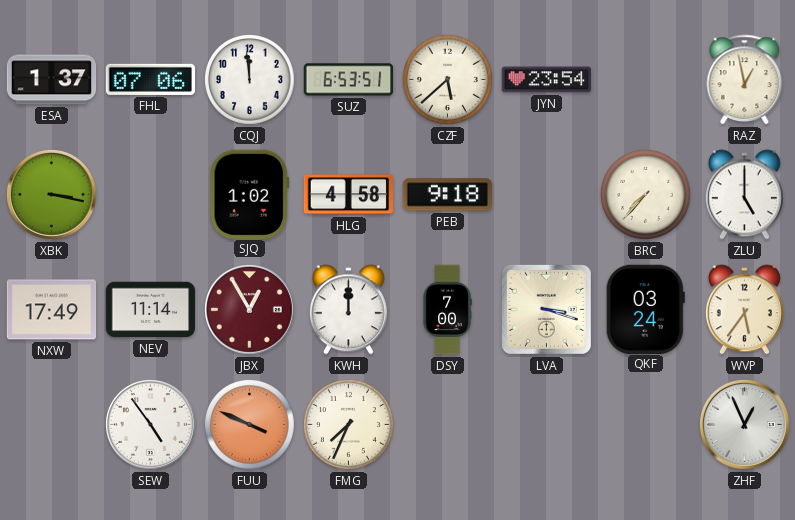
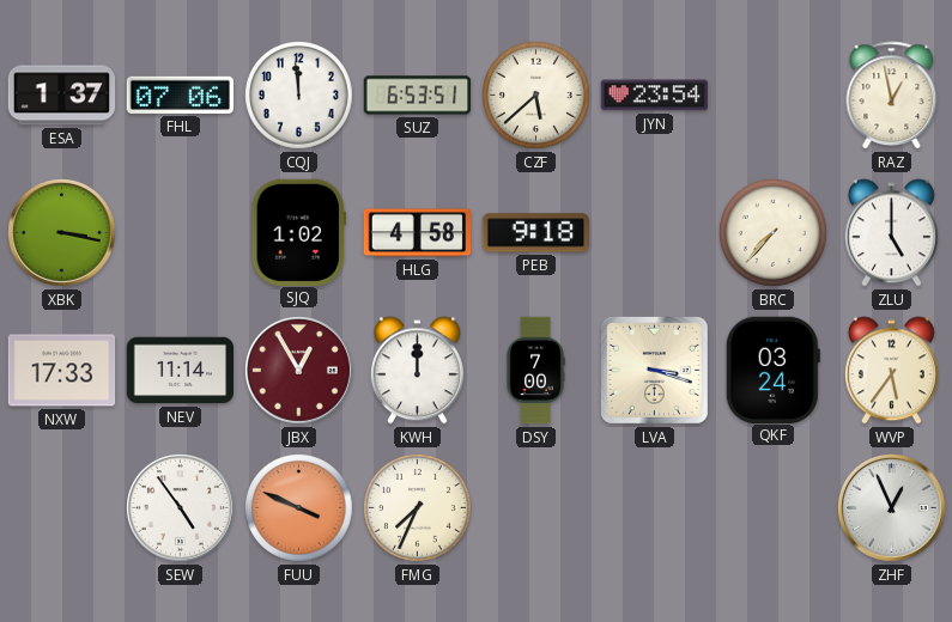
NXW: 17:49 -> 17:33 (62, 371)
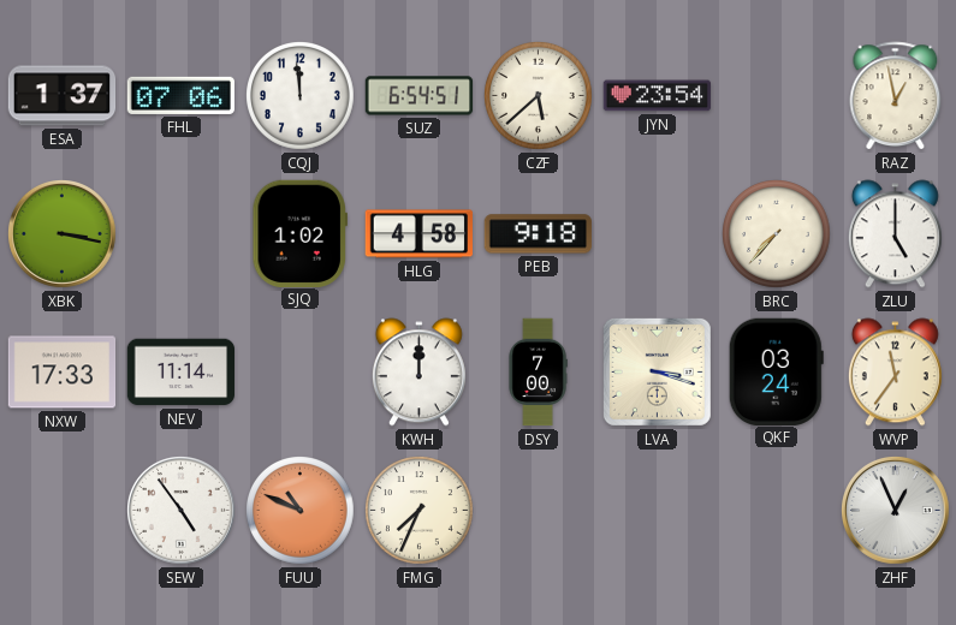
SUZ: 6:53 -> 6:54 (420, 96)
JBX: 12:55 -> none (299, 371)
WVP: 5:36 -> 11:36 (895, 373)
FUU: 3:49 -> 10:49 (301, 511)
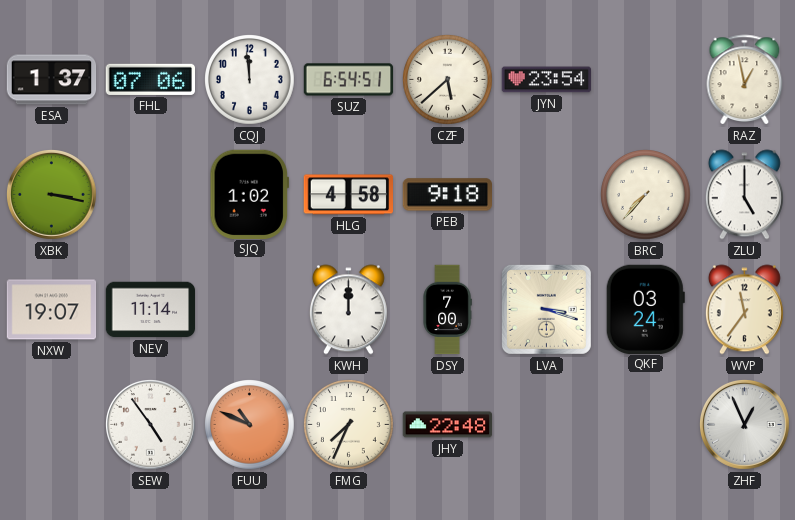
NXW: 17:33 -> 19:07 (52, 310)
JHY: none -> 22:48 (448, 425)
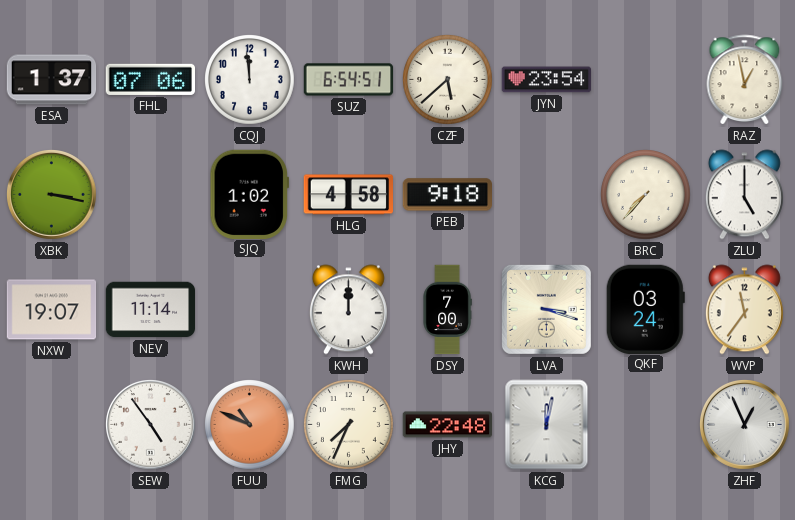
KCG: none -> 12:02 (547, 425)
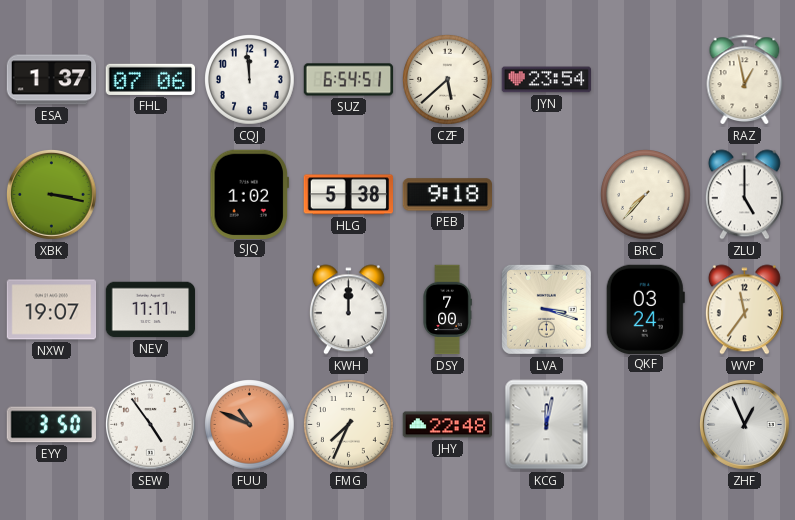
HLG: 4:58 -> 5:38 (349, 195)
NEV: 11:14 -> 11:11 (151, 310)
EYY: none -> 3:50 (51, 425)
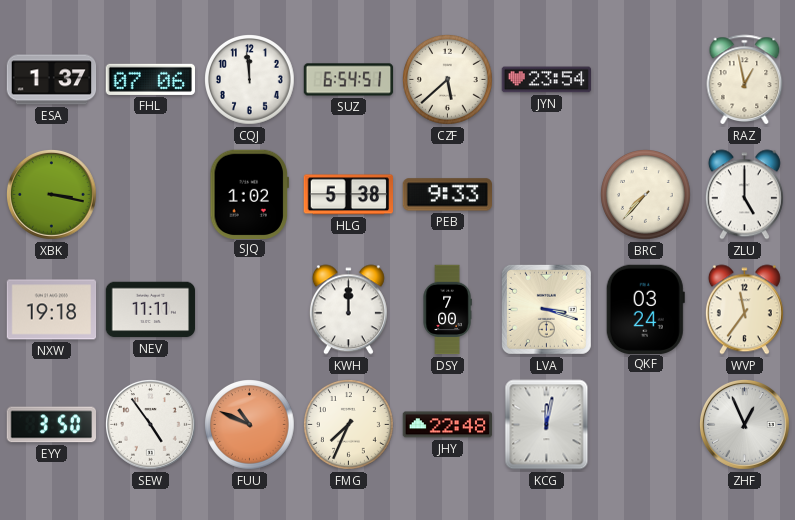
PEB: 9:18 -> 9:33 (447, 195)
NXW: 19:07 -> 19:18 (52, 310)
